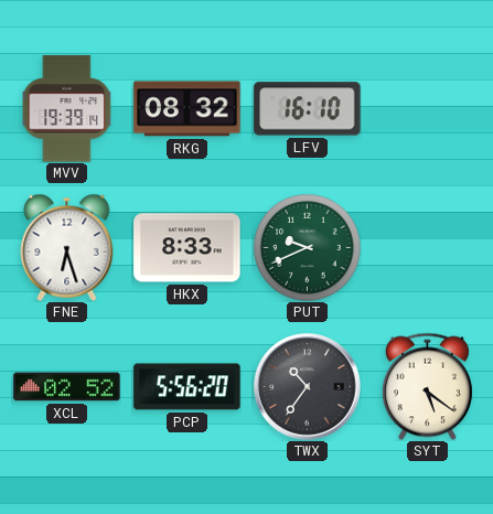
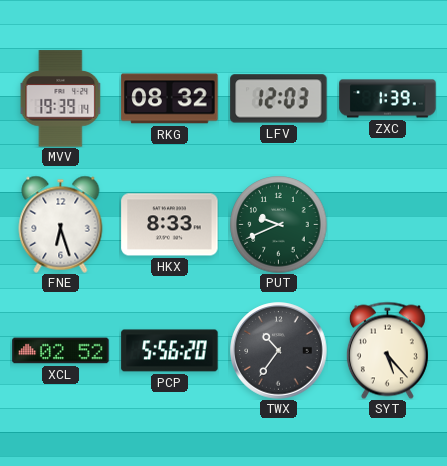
LFV: 16:10 -> 12:03 (279, 99)
ZXC: none -> 1:39 (388, 99)
SYT: 5:21 -> 5:23 (387, 350)
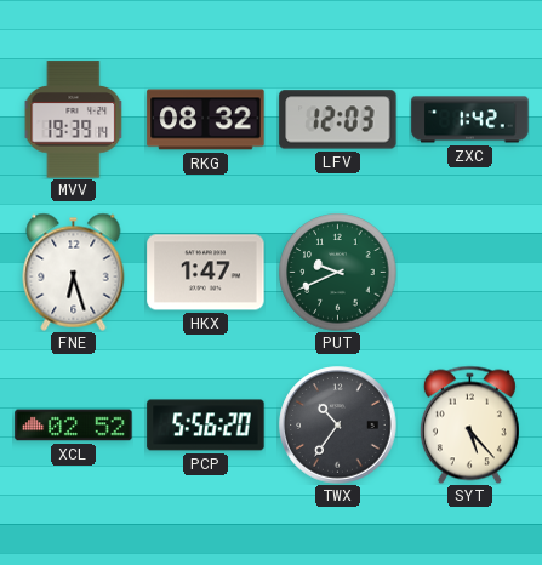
ZXC: 1:39 -> 1:42 (470, 120)
HKX: 8:33 -> 1:47 (206, 273)
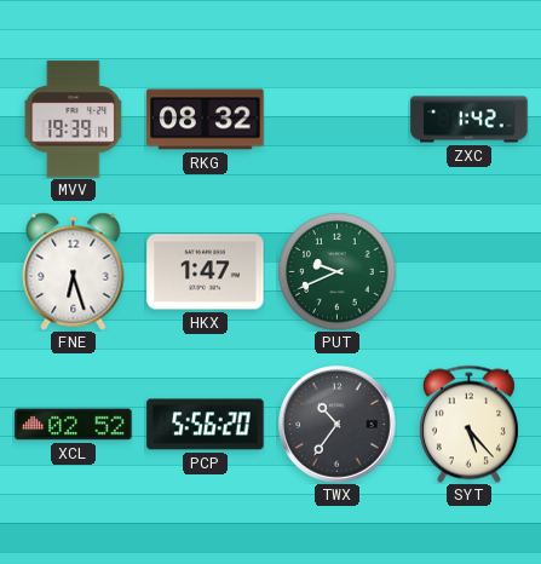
LFV: 12:03 -> none (338, 120)
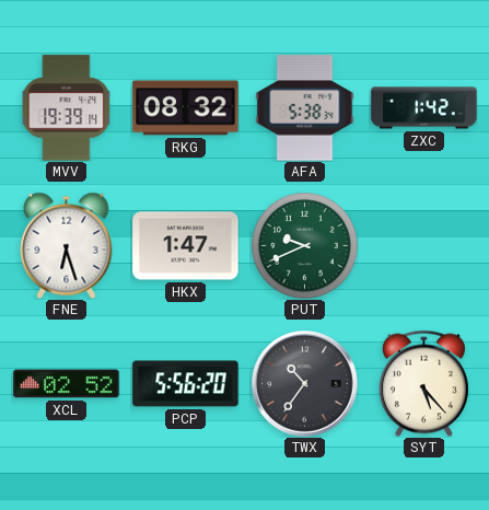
AFA: none -> 5:38 (305, 108)
